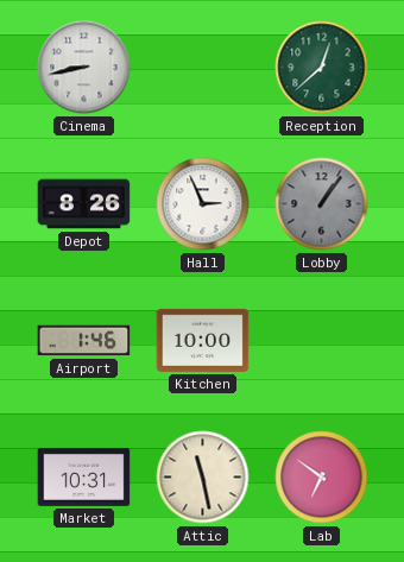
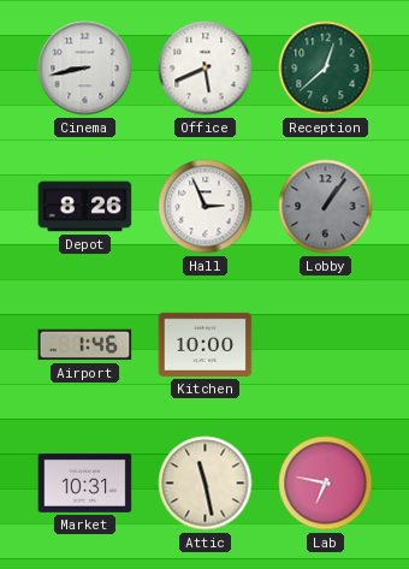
Office: none -> 5:41 (206, 69)
Lab: 6:51 -> 6:47 (326, 484)
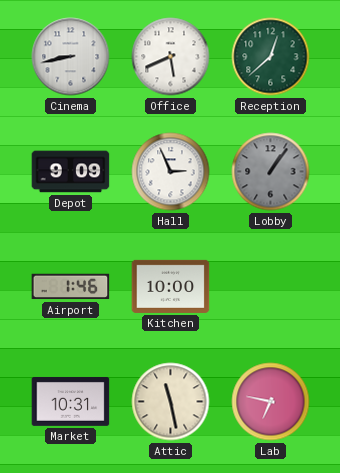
Depot: 8:26 -> 9:09 (71, 172)
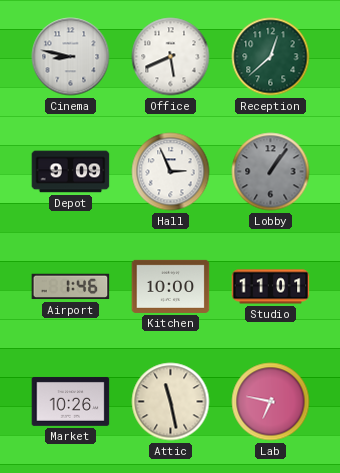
Cinema: 8:43 -> 8:47 (71, 57)
Studio: none -> 11:01 (271, 287)
Market: 10:31 -> 10:26 (71, 401)
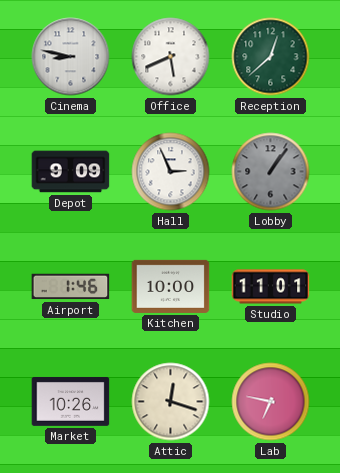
Attic: 11:28 -> 12:18 (171, 402)
